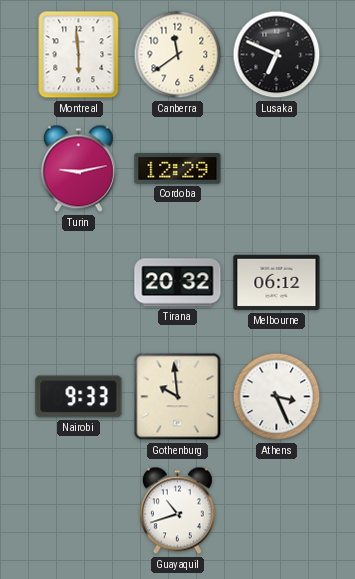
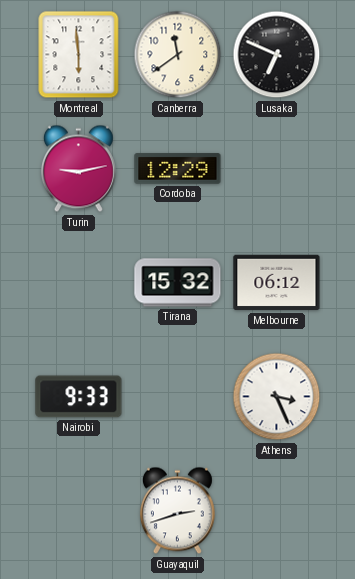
Tirana: 20:32 -> 15:32 (178, 283)
Gothenburg: 9:59 -> none (178, 397)
Guayaquil: 10:42 -> 2:42 (177, 511)
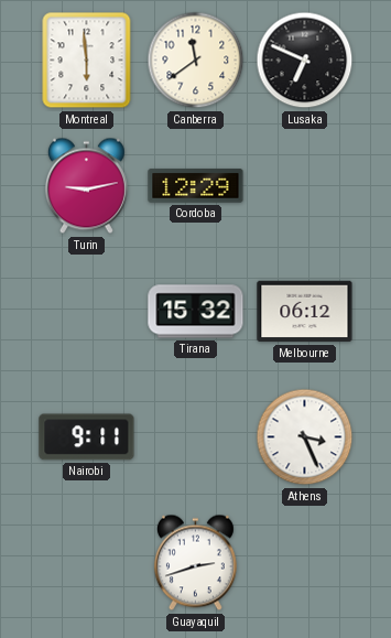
Nairobi: 9:33 -> 9:11 (87, 437)
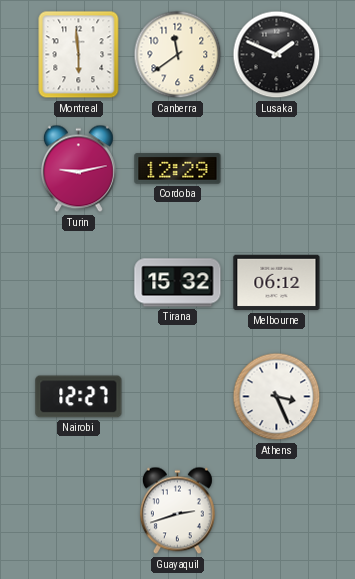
Lusaka: 6:49 -> 1:49 (277, 55)
Nairobi: 9:11 -> 12:27 (79, 397)
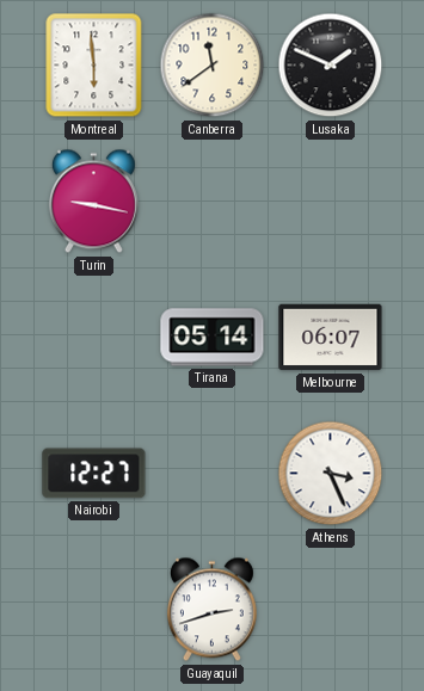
Turin: 9:13 -> 9:17 (93, 202)
Cordoba: 12:29 -> none (178, 169)
Tirana: 15:32 -> 05:14 (213, 338)
Melbourne: 06:12 -> 06:07 (331, 338)
